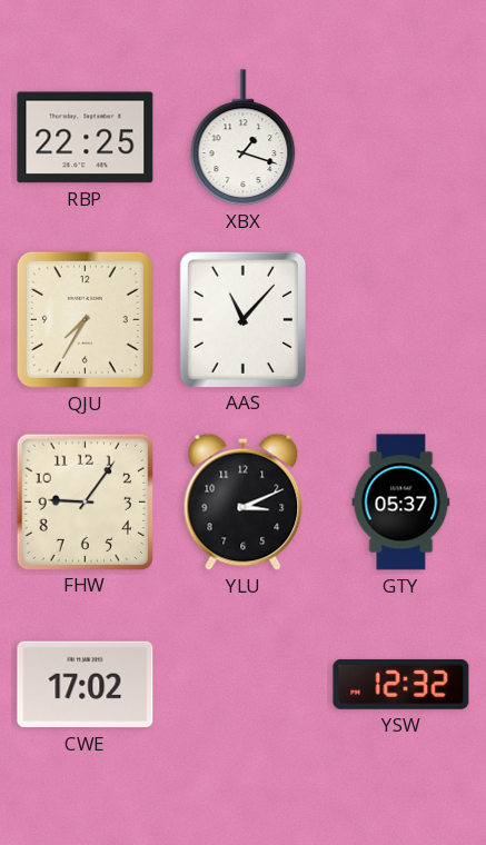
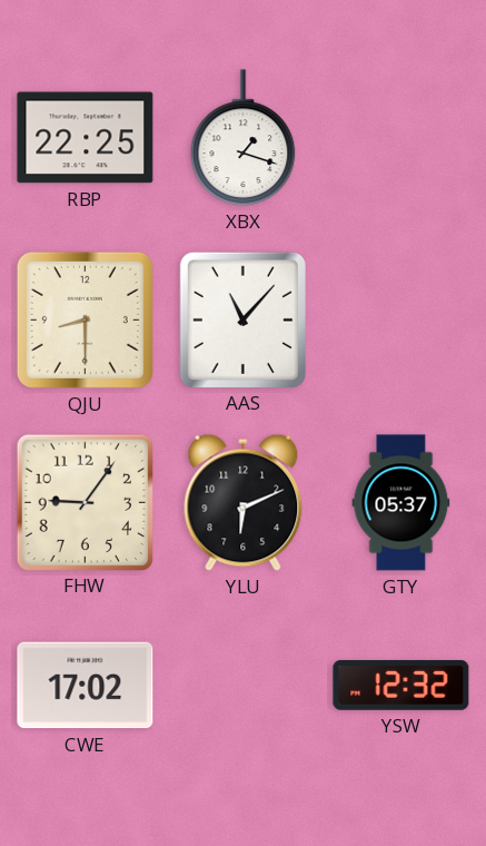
QJU: 7:35 -> 8:30 (85, 319)
YLU: 3:11 -> 6:11 (244, 502)
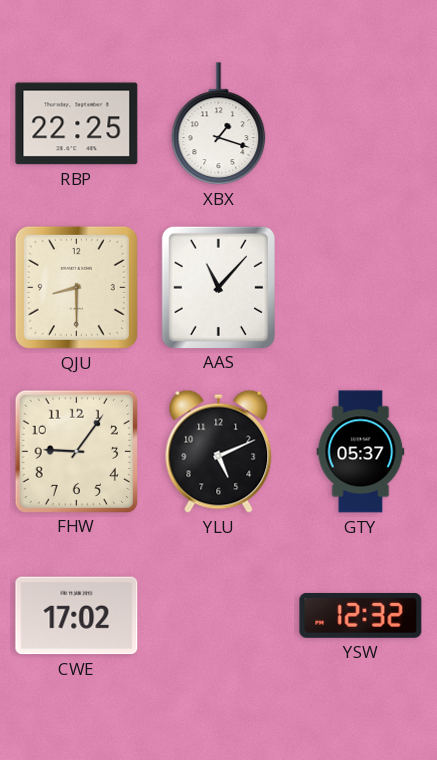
YLU: 6:11 -> 5:11 (219, 451)
